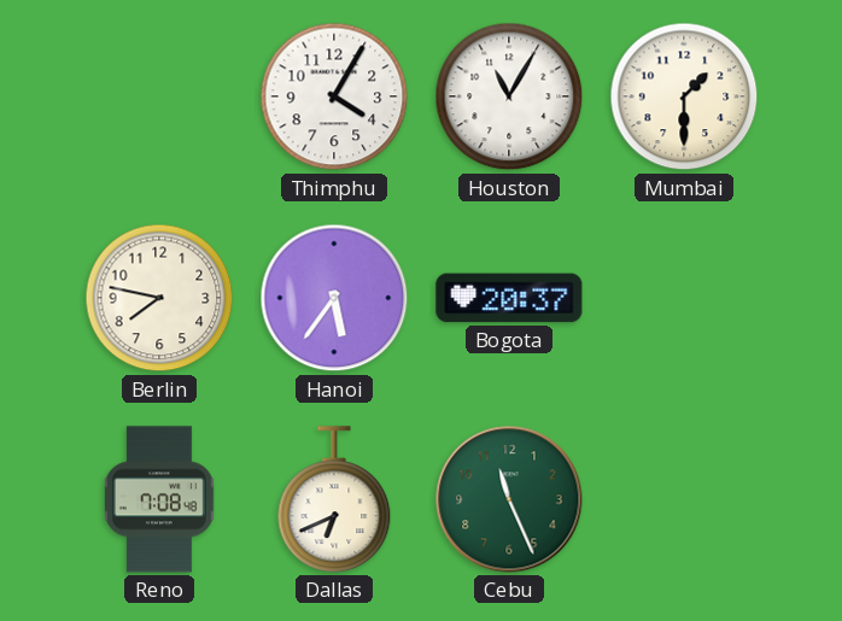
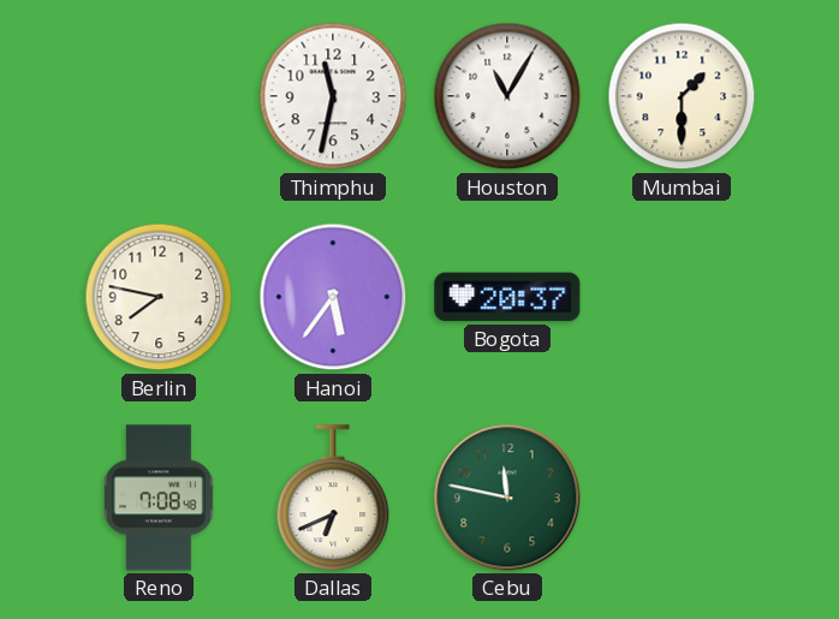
Thimphu: 4:05 -> 11:32 (333, 96)
Cebu: 11:26 -> 11:47 (507, 498)
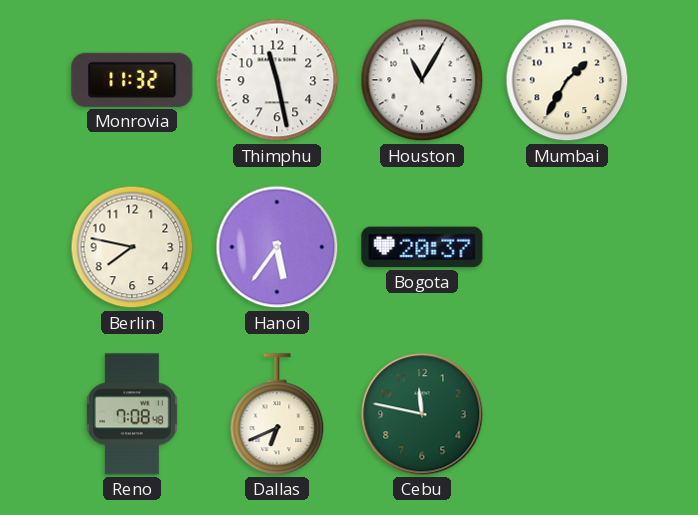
Monrovia: none -> 11:32 (132, 80)
Thimphu: 11:32 -> 11:28 (277, 80)
Mumbai: 1:30 -> 1:35 (567, 80)
